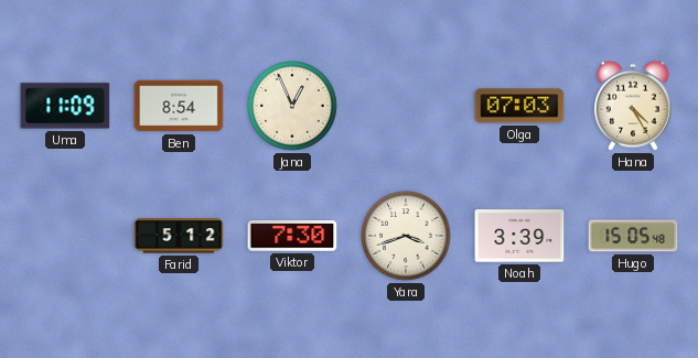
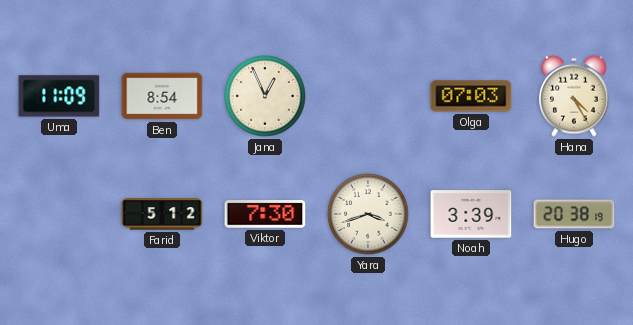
Hugo: 15:05 -> 20:38 (574, 214)
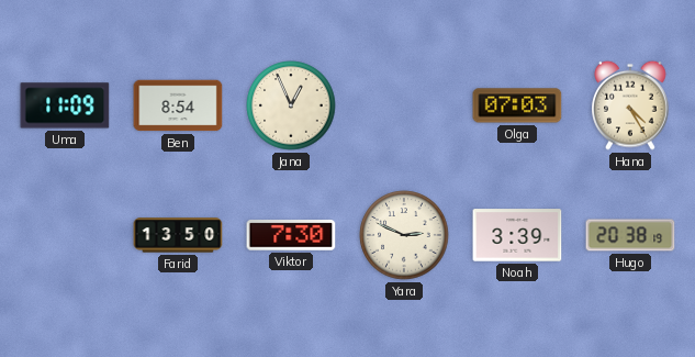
Farid: 5:12 -> 13:50 (178, 235)
Yara: 3:42 -> 2:49 (404, 235)
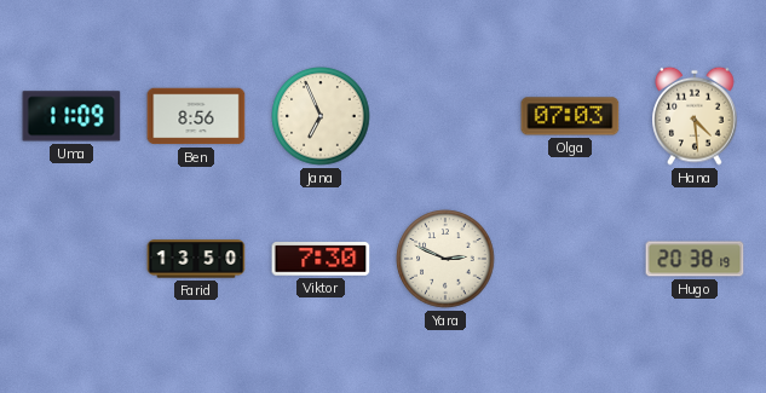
Ben: 8:54 -> 8:56 (196, 116)
Jana: 12:56 -> 6:56 (321, 116)
Hana: 4:25 -> 4:29 (695, 116)
Noah: 3:39 -> none (517, 235)
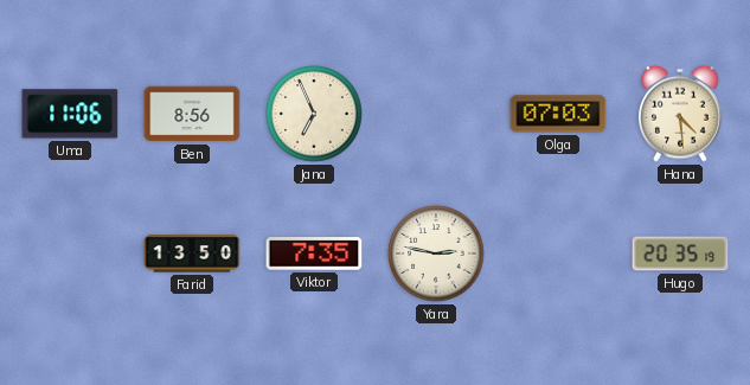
Uma: 11:09 -> 11:06 (70, 114)
Viktor: 7:30 -> 7:35 (314, 254)
Yara: 2:49 -> 2:47 (436, 254)
Hugo: 20:38 -> 20:35 (680, 254)
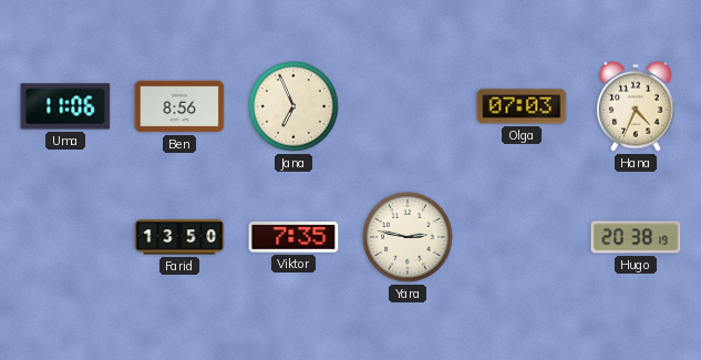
Hana: 4:29 -> 4:34 (636, 106)
Hugo: 20:35 -> 20:38 (636, 237)
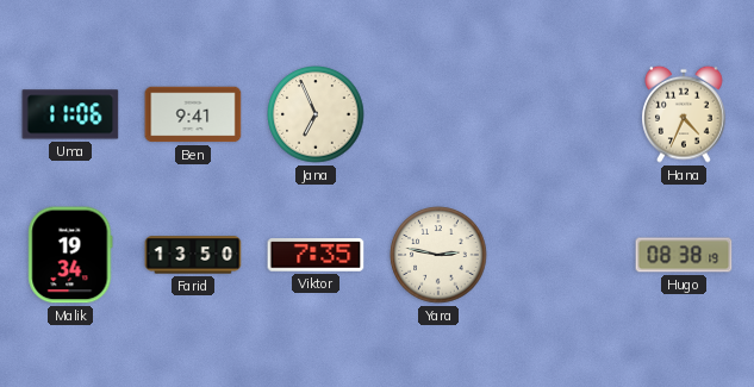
Ben: 8:56 -> 9:41 (193, 114)
Olga: 07:03 -> none (522, 106)
Malik: none -> 19:34 (70, 255)
Hugo: 20:38 -> 08:38 (684, 255)
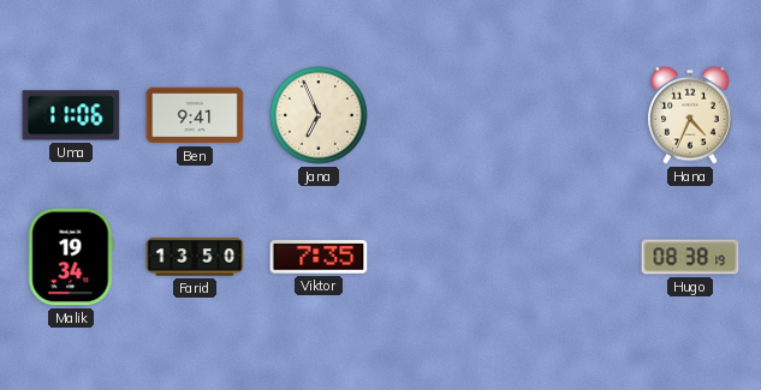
Yara: 2:47 -> none (438, 255)
